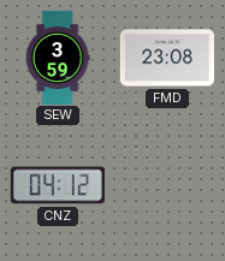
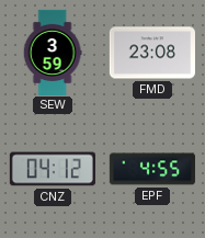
EPF: none -> 4:55 (152, 169)
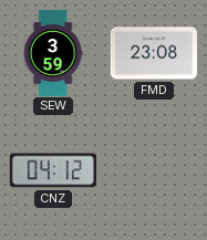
EPF: 4:55 -> none (152, 169)
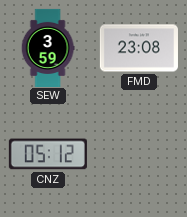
CNZ: 04:12 -> 05:12 (48, 154)
